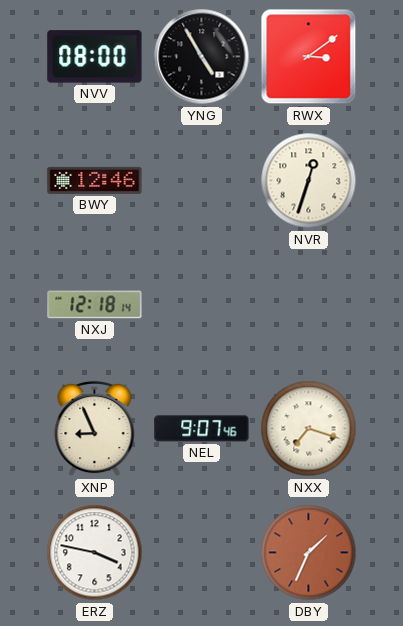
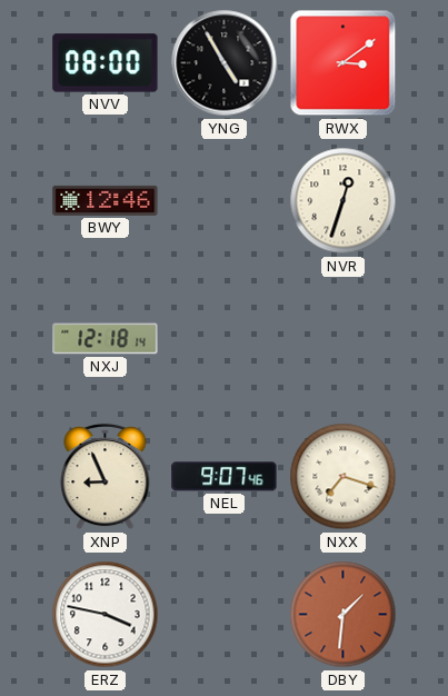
DBY: 1:34 -> 1:31 (344, 615)
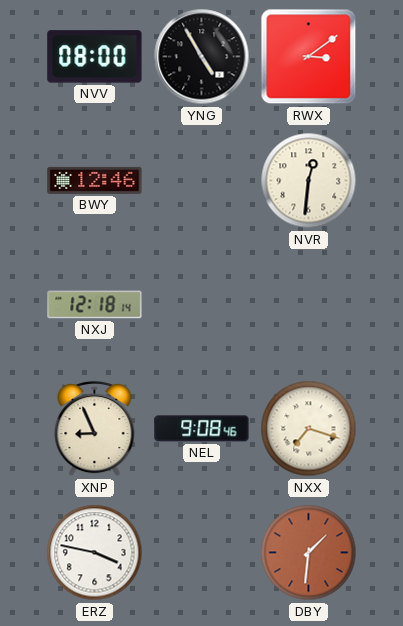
NVR: 12:33 -> 12:31 (309, 181)
NEL: 9:07 -> 9:08 (202, 429)
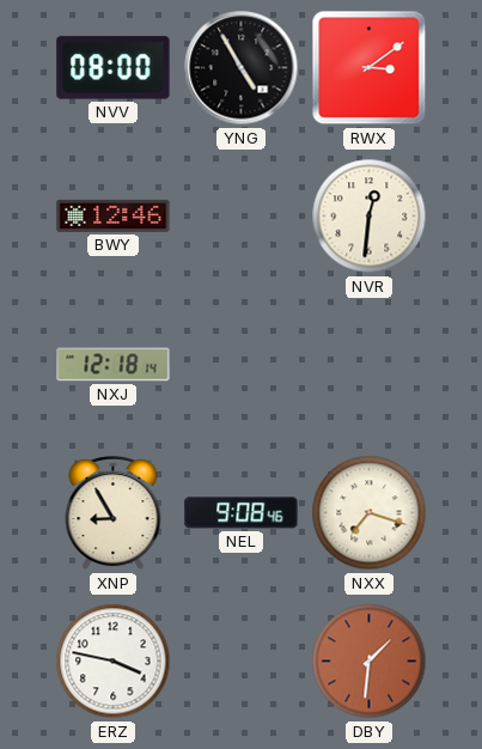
XNP: 8:56 -> 8:55 (114, 513)
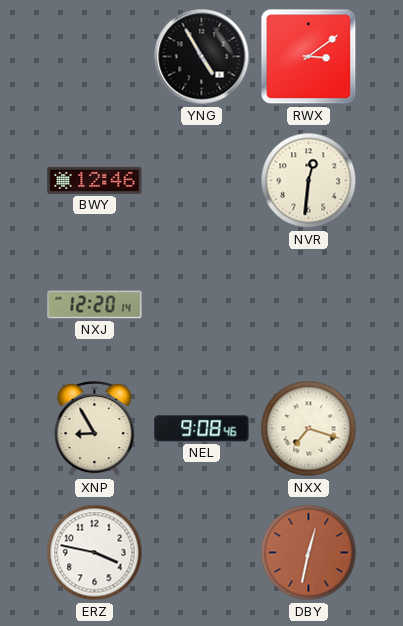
NVV: 08:00 -> none (114, 68)
NXJ: 12:18 -> 12:20 (95, 305)
DBY: 1:31 -> 12:32 (309, 553)
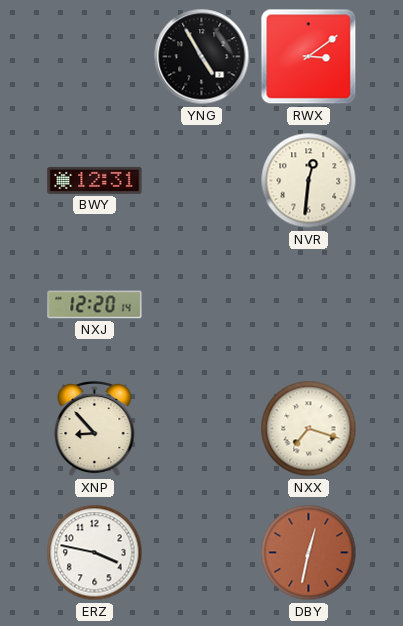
BWY: 12:46 -> 12:31 (95, 180)
XNP: 8:55 -> 8:53 (95, 429)
NEL: 9:08 -> none (202, 429)
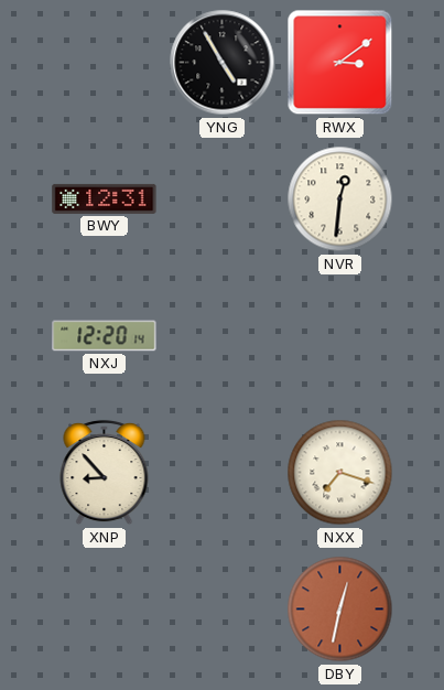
ERZ: 3:47 -> none (95, 553)
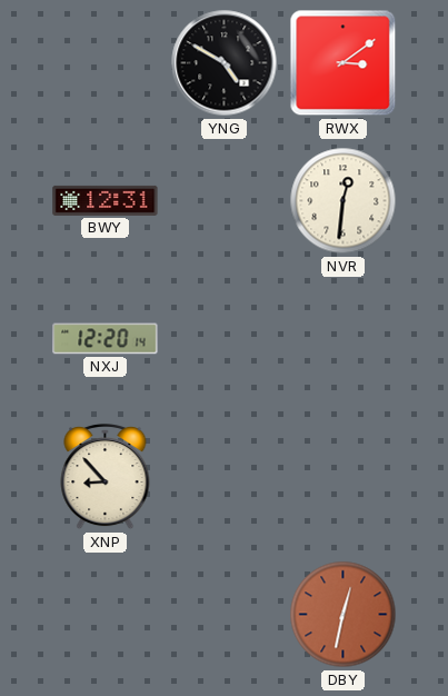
YNG: 4:55 -> 4:50 (225, 63)
NXX: 7:18 -> none (340, 473)
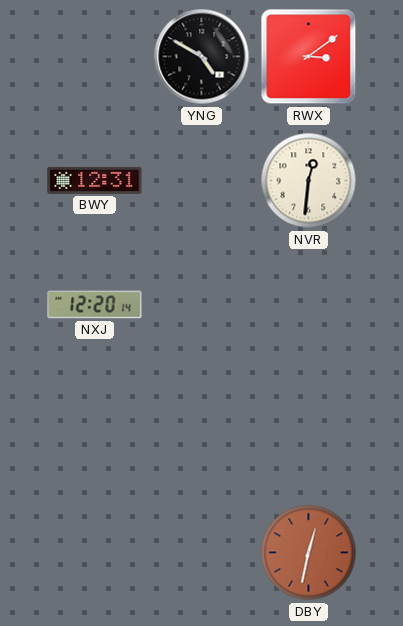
XNP: 8:53 -> none (106, 477)
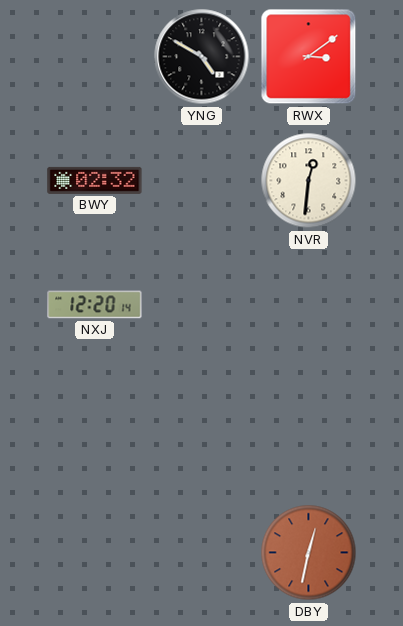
BWY: 12:31 -> 02:32 (95, 180)
